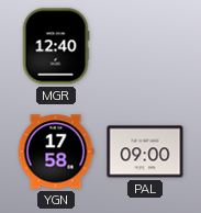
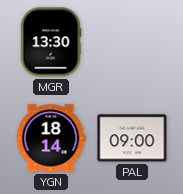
MGR: 12:40 -> 13:30 (51, 42)
YGN: 17:58 -> 18:14 (51, 138)
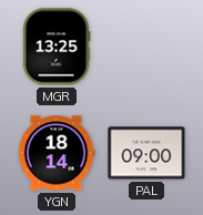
MGR: 13:30 -> 13:25 (57, 47)
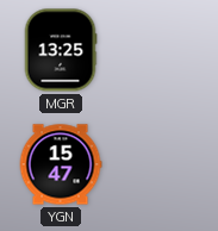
YGN: 18:14 -> 15:47 (61, 164)
PAL: 09:00 -> none (146, 153)
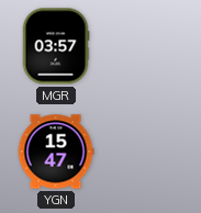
MGR: 13:25 -> 03:57 (56, 46)
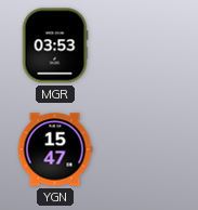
MGR: 03:57 -> 03:53 (55, 45)
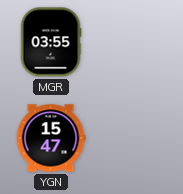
MGR: 03:53 -> 03:55 (51, 42)
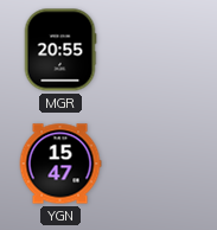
MGR: 03:55 -> 20:55 (60, 50)
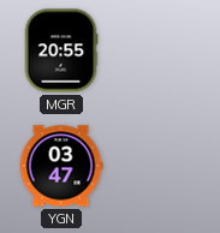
YGN: 15:47 -> 03:47 (61, 166)
